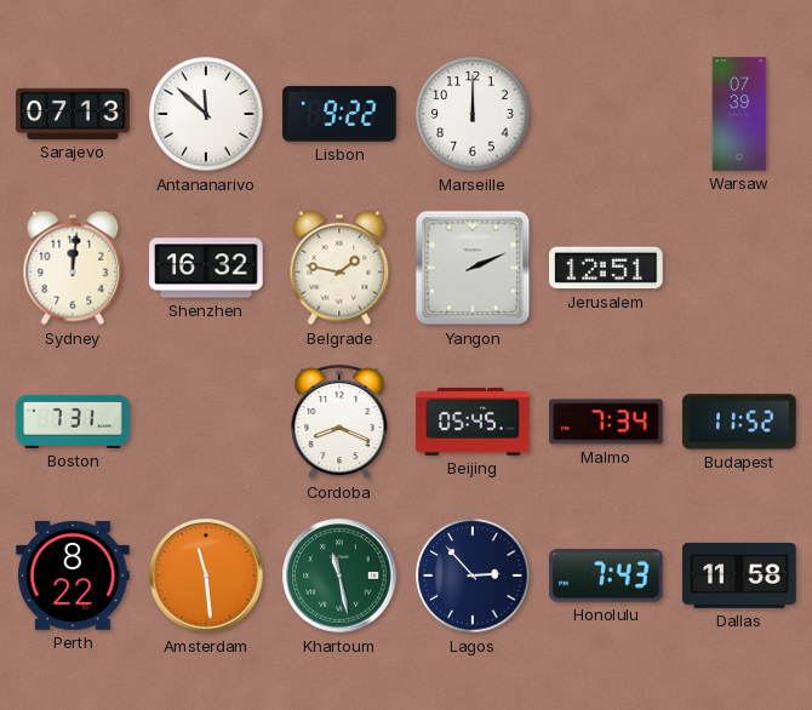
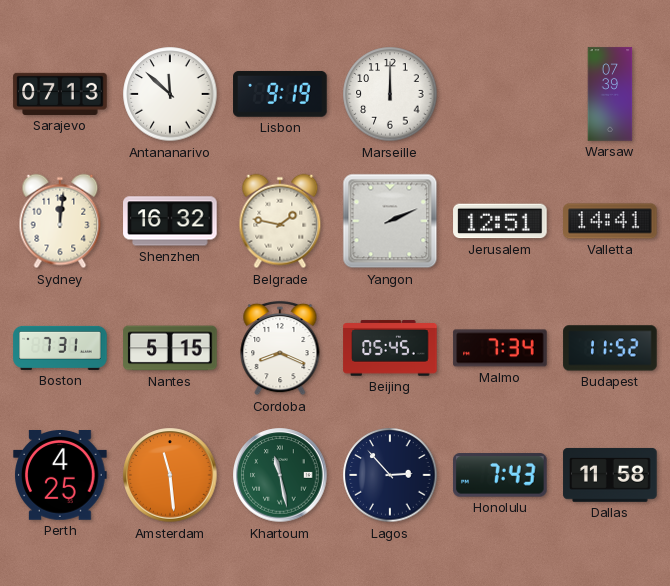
Lisbon: 9:22 -> 9:19 (280, 94)
Valletta: none -> 14:41 (610, 221)
Nantes: none -> 5:15 (170, 348)
Perth: 8:22 -> 4:25 (60, 476)
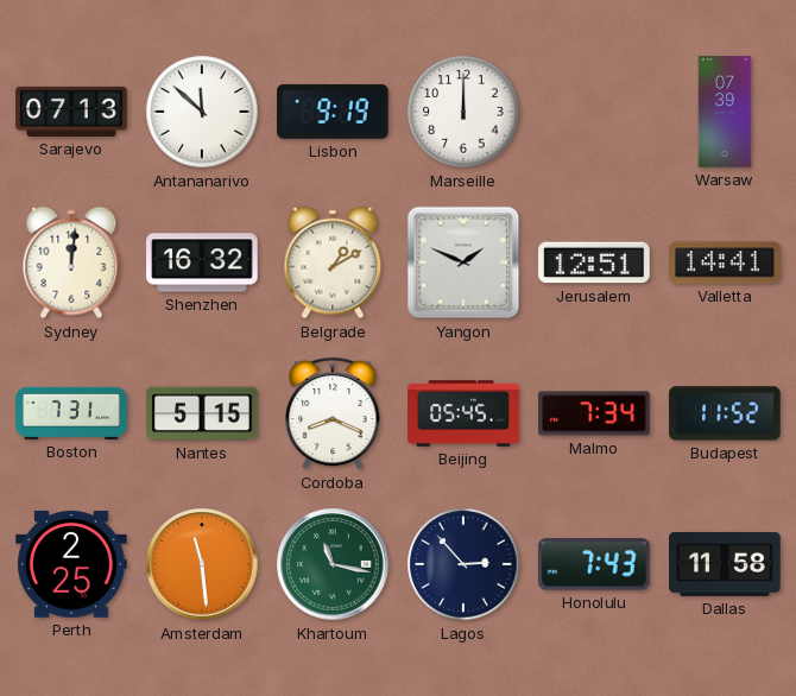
Belgrade: 1:47 -> 1:10 (333, 262)
Yangon: 2:11 -> 1:49 (463, 262)
Perth: 4:25 -> 2:25 (71, 565)
Khartoum: 11:28 -> 11:17 (333, 564)
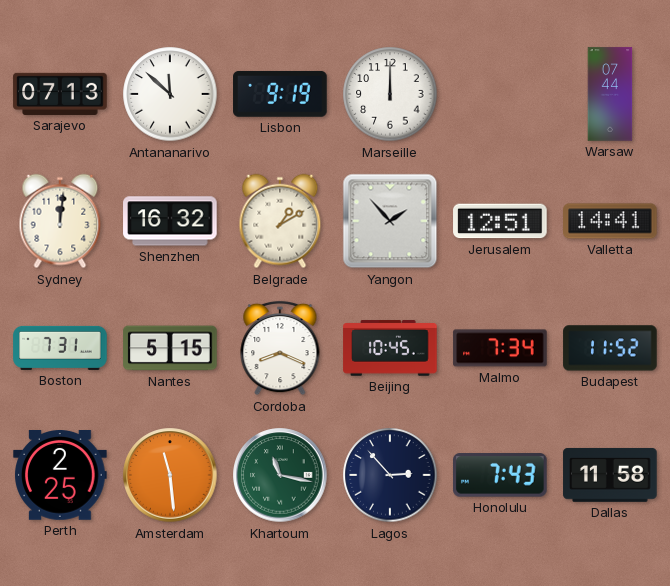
Warsaw: 07:39 -> 07:44 (610, 94)
Yangon: 1:49 -> 1:53 (390, 221)
Beijing: 05:45 -> 10:45 (390, 348)
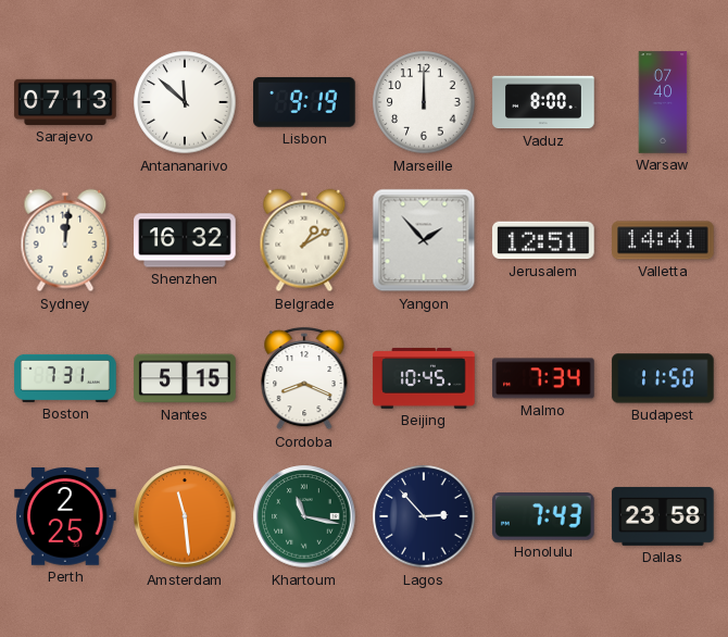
Vaduz: none -> 8:00 (543, 102)
Warsaw: 07:44 -> 07:40 (663, 102)
Budapest: 11:52 -> 11:50 (663, 378)
Dallas: 11:58 -> 23:58 (663, 516)
